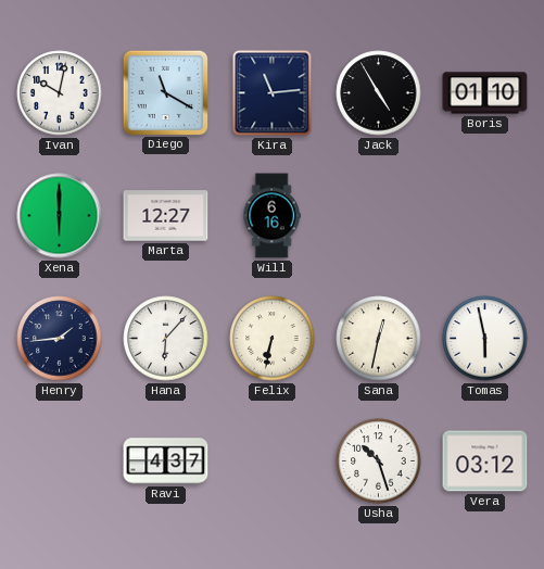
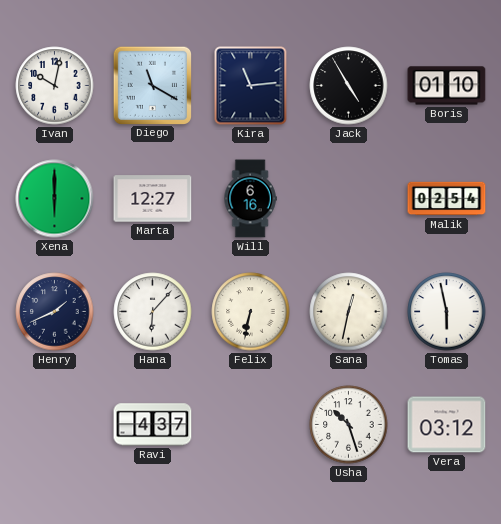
Malik: none -> 02:54 (447, 199)
Henry: 1:44 -> 1:41 (55, 312)
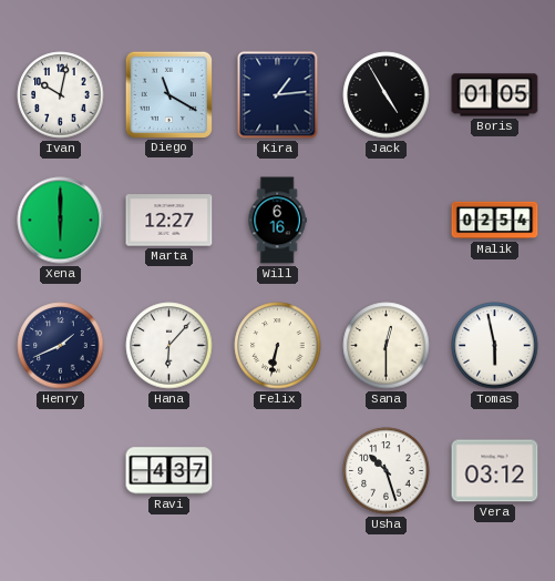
Kira: 11:14 -> 1:14 (278, 95)
Boris: 01:10 -> 01:05 (495, 95)
Sana: 12:32 -> 12:30 (387, 346)
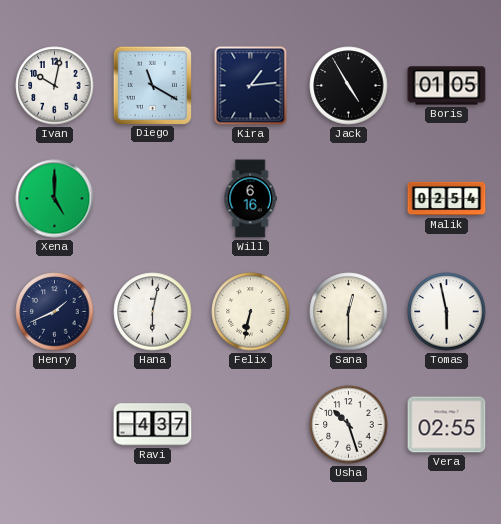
Xena: 6:00 -> 5:00 (55, 199)
Marta: 12:27 -> none (169, 221)
Hana: 6:07 -> 6:02 (153, 312)
Vera: 03:12 -> 02:55 (447, 425)
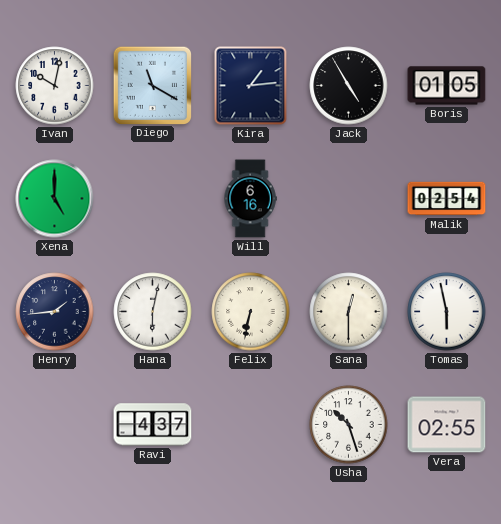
Henry: 1:41 -> 1:44 (55, 312)
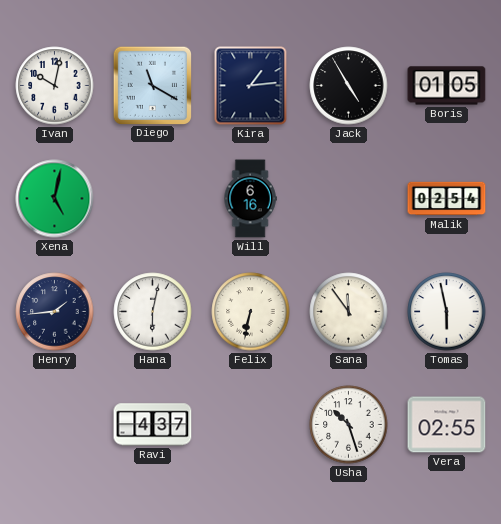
Xena: 5:00 -> 5:02 (55, 199)
Sana: 12:30 -> 11:54 (349, 312)
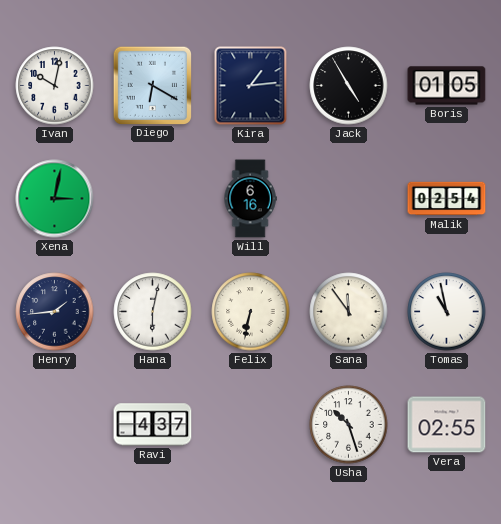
Diego: 11:20 -> 6:20 (152, 85)
Xena: 5:02 -> 3:02 (55, 199)
Tomas: 5:58 -> 10:58 (447, 312)
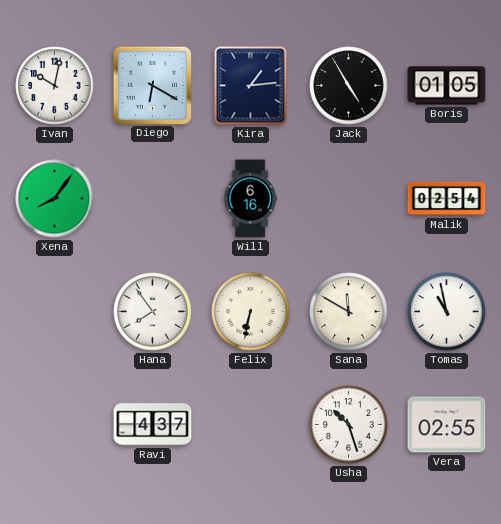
Xena: 3:02 -> 8:06 (55, 199)
Henry: 1:44 -> none (55, 312)
Hana: 6:02 -> 7:54 (153, 312)
Sana: 11:54 -> 11:50 (349, 312)
